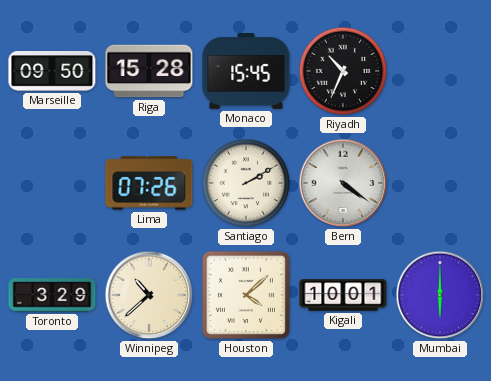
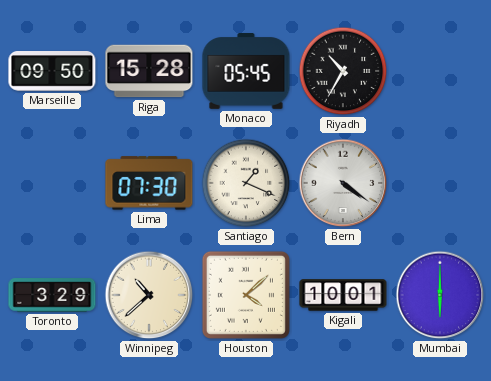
Monaco: 15:45 -> 05:45 (246, 72)
Riyadh: 10:34 -> 10:35 (343, 71)
Lima: 07:26 -> 07:30 (149, 183)
Santiago: 2:10 -> 1:19 (246, 183)
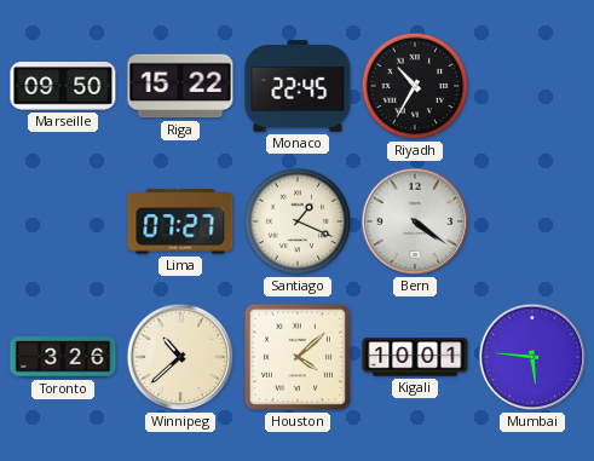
Riga: 15:28 -> 15:22 (180, 86)
Monaco: 05:45 -> 22:45 (298, 87)
Lima: 07:30 -> 07:27 (180, 221)
Toronto: 3:29 -> 3:26 (63, 357)
Mumbai: 6:00 -> 5:46 (532, 357)
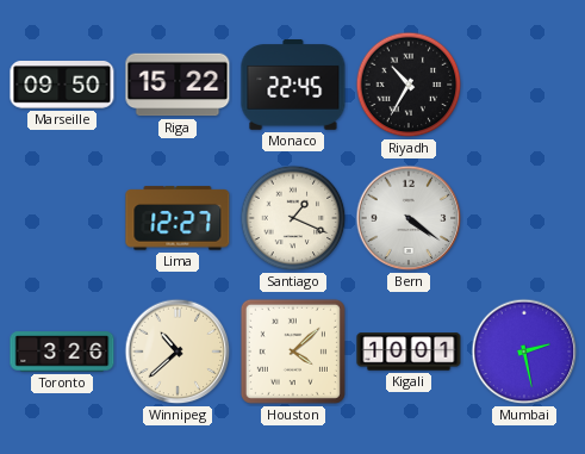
Lima: 07:27 -> 12:27 (178, 218)
Mumbai: 5:46 -> 2:28 (524, 352)
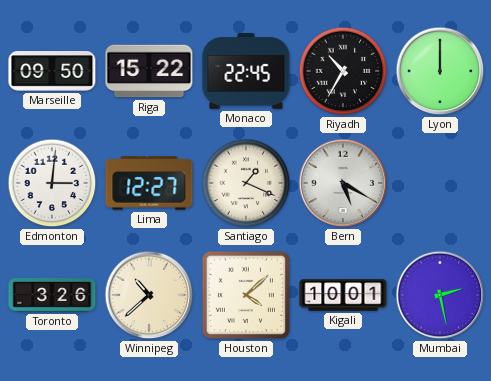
Lyon: none -> 12:00 (440, 71)
Edmonton: none -> 3:01 (52, 183)
Bern: 4:21 -> 5:20 (343, 183)
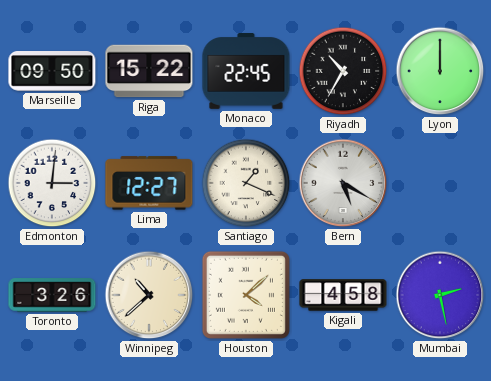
Kigali: 10:01 -> 4:58 (343, 295)
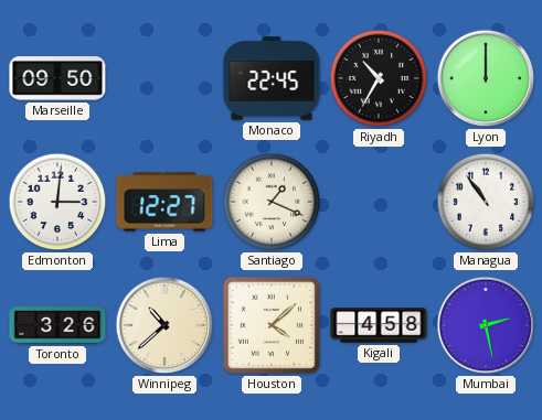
Riga: 15:22 -> none (149, 71)
Bern: 5:20 -> none (343, 183)
Managua: none -> 10:54 (486, 202)
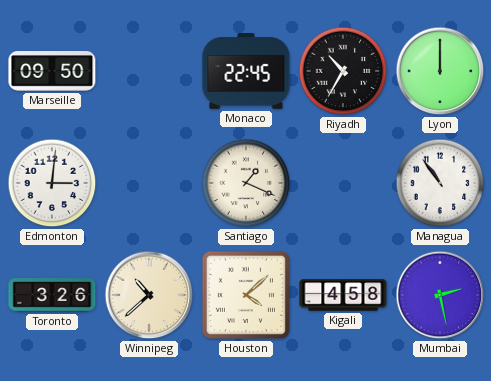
Lima: 12:27 -> none (164, 202)
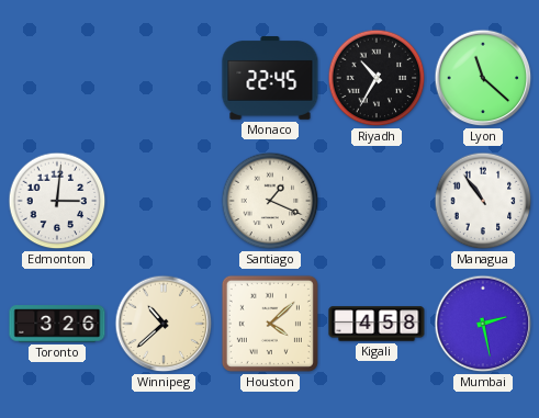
Marseille: 09:50 -> none (52, 72)
Lyon: 12:00 -> 11:22 (483, 78)
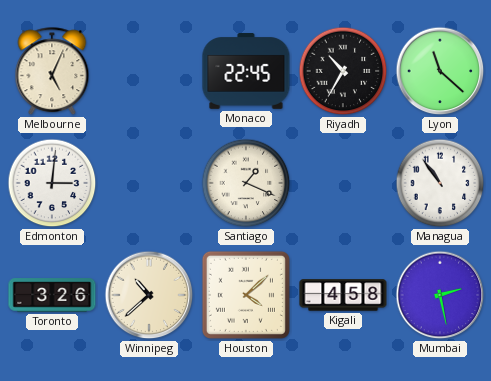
Melbourne: none -> 5:04 (52, 72)
